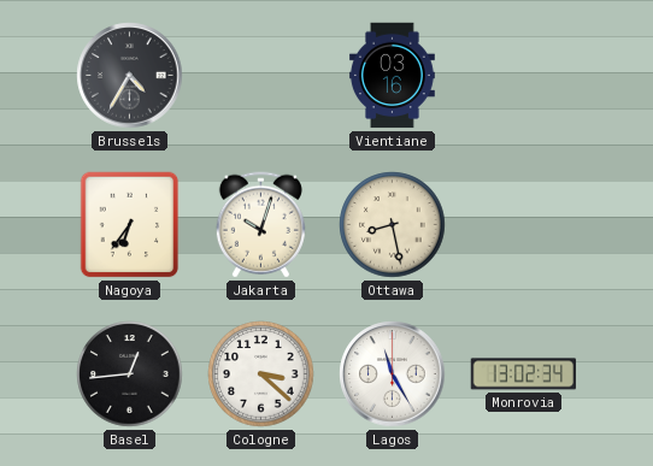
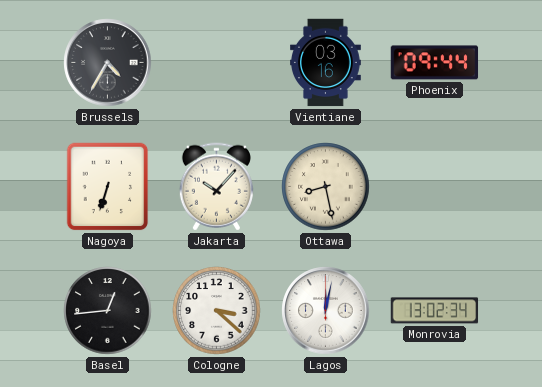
Phoenix: none -> 09:44 (435, 63)
Nagoya: 6:36 -> 6:33 (108, 187)
Jakarta: 10:03 -> 10:07 (216, 187)
Lagos: 11:25 -> 12:02 (326, 311)
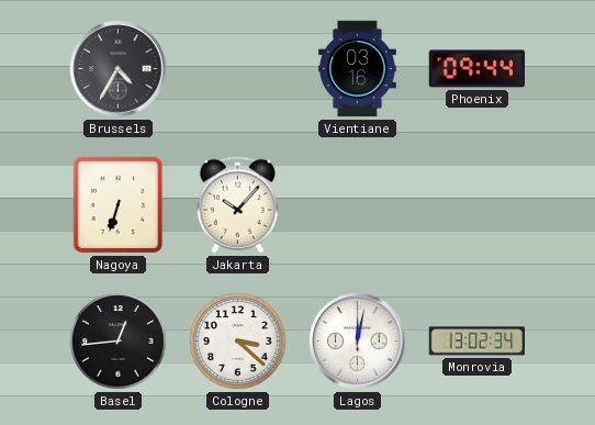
Ottawa: 8:28 -> none (326, 187)
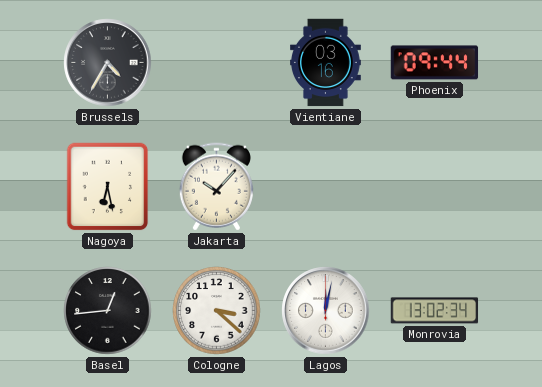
Nagoya: 6:33 -> 6:28 (108, 187)
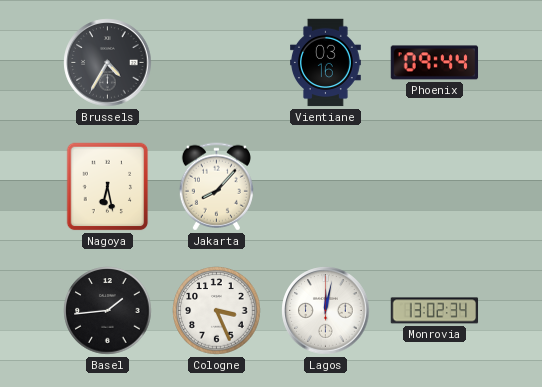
Jakarta: 10:07 -> 8:07 (216, 187)
Basel: 12:44 -> 1:44 (108, 311)
Cologne: 3:22 -> 3:26 (217, 311)
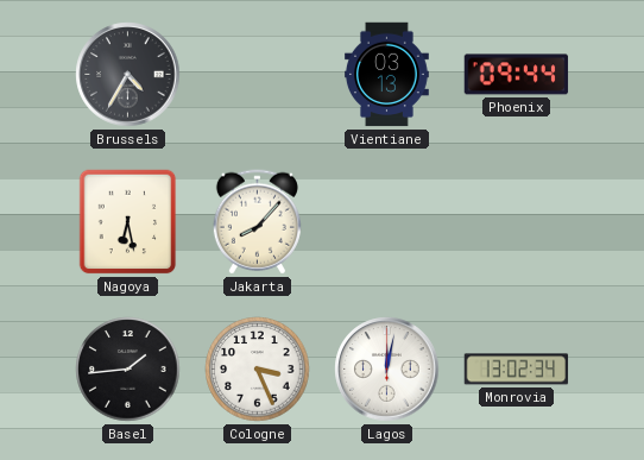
Vientiane: 03:16 -> 03:13 (387, 75)
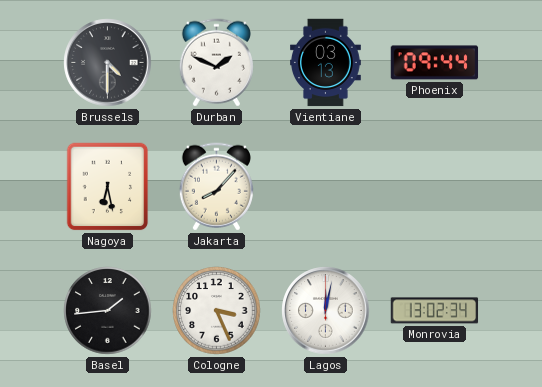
Brussels: 4:35 -> 4:30 (108, 63)
Durban: none -> 1:49 (216, 63)
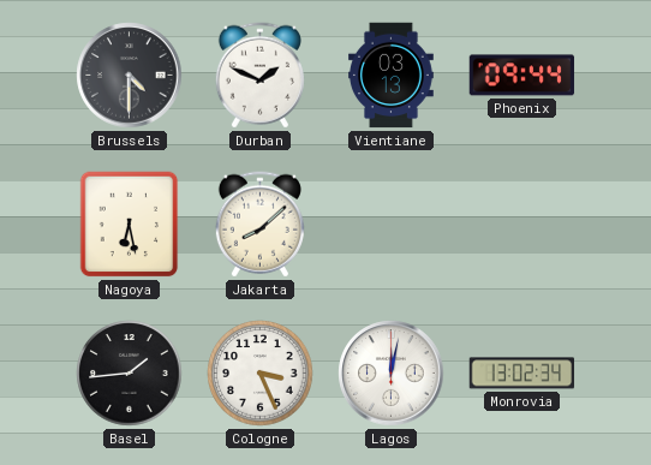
Jakarta: 8:07 -> 8:08 (259, 225)
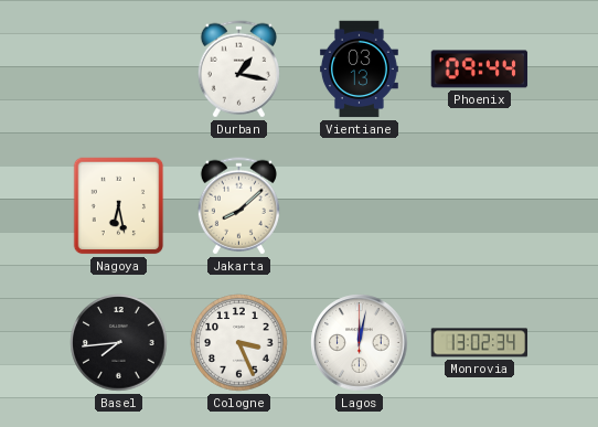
Brussels: 4:30 -> none (130, 76)
Durban: 1:49 -> 1:17 (238, 70)
Basel: 1:44 -> 7:44 (119, 343)
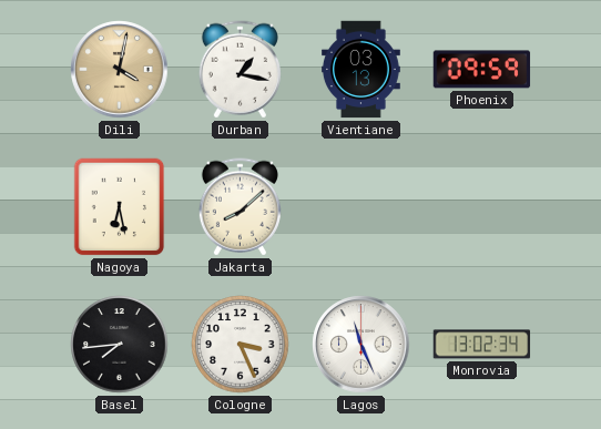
Dili: none -> 4:02 (120, 70)
Phoenix: 09:44 -> 09:59 (482, 70)
Lagos: 12:02 -> 11:26 (361, 345)
